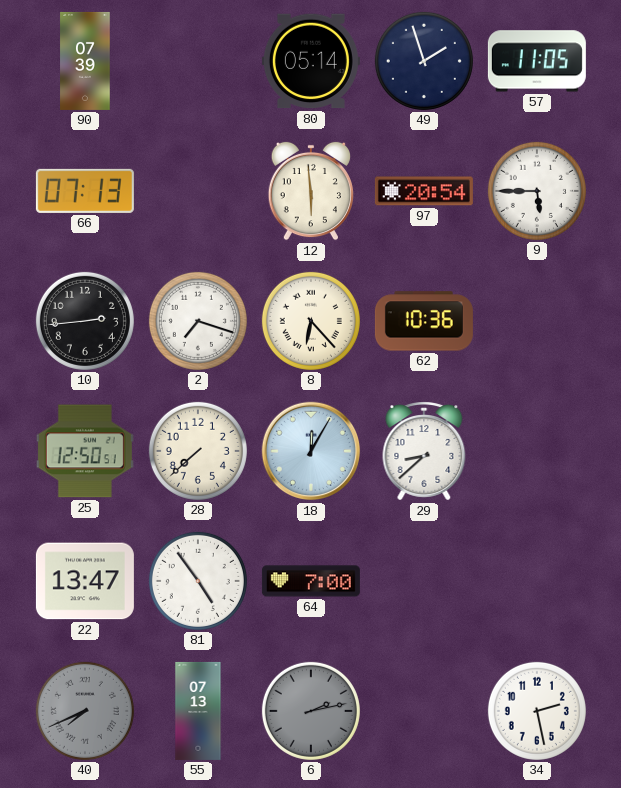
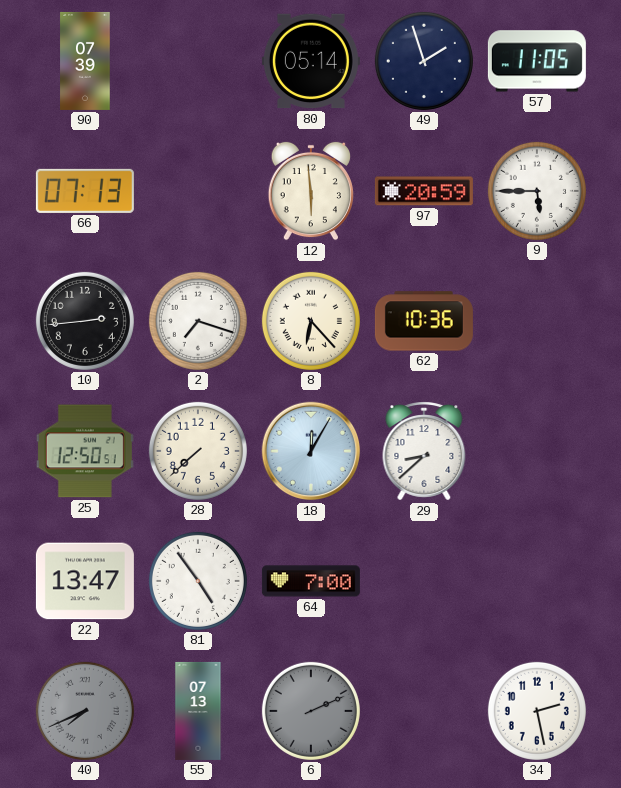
97: 20:54 -> 20:59 (424, 191)
6: 2:13 -> 2:11 (311, 711)
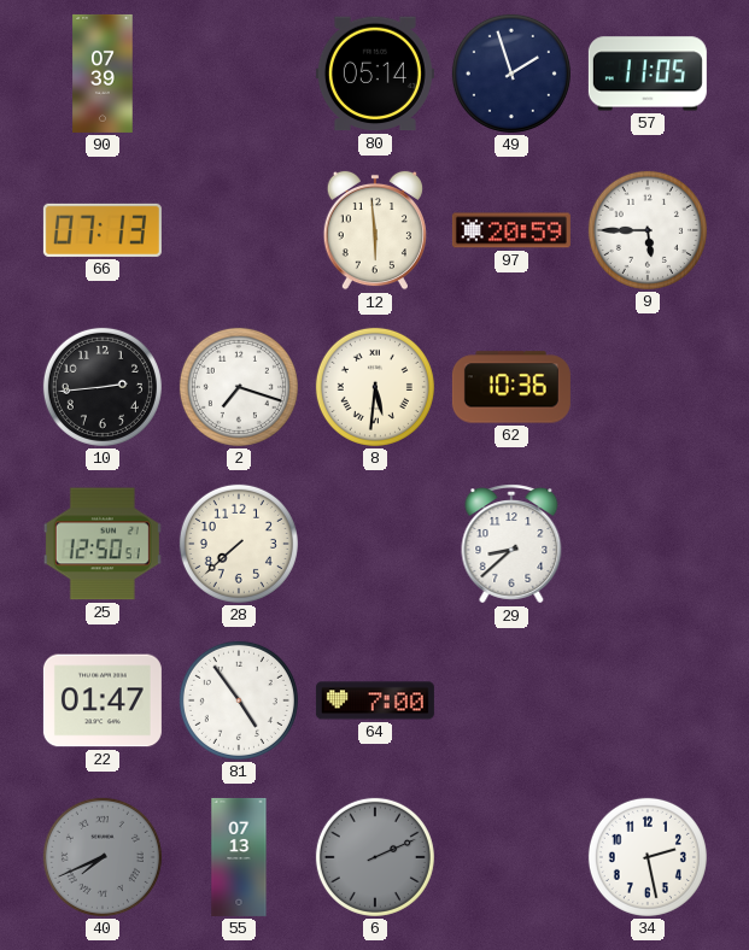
8: 6:23 -> 5:31 (375, 387)
18: 12:05 -> none (311, 451)
22: 13:47 -> 01:47 (103, 700)
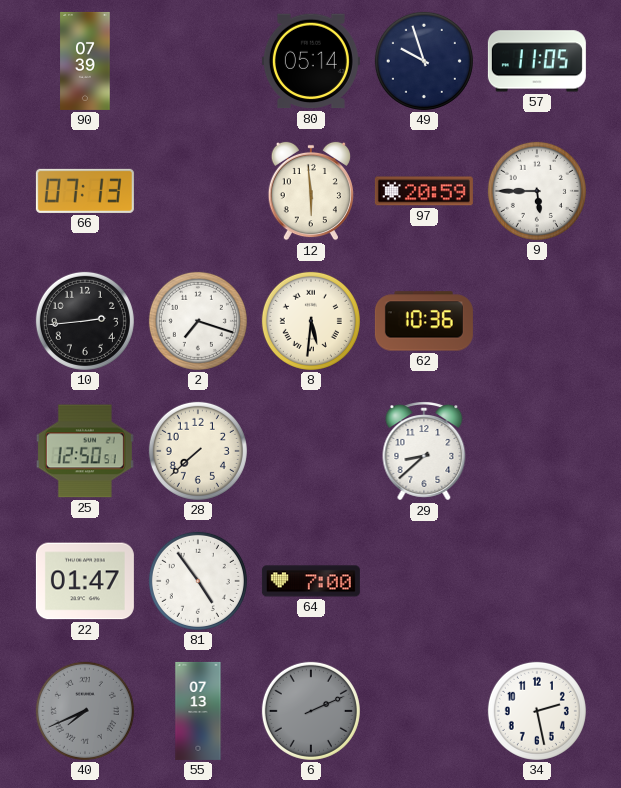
49: 1:57 -> 9:57 (424, 61)
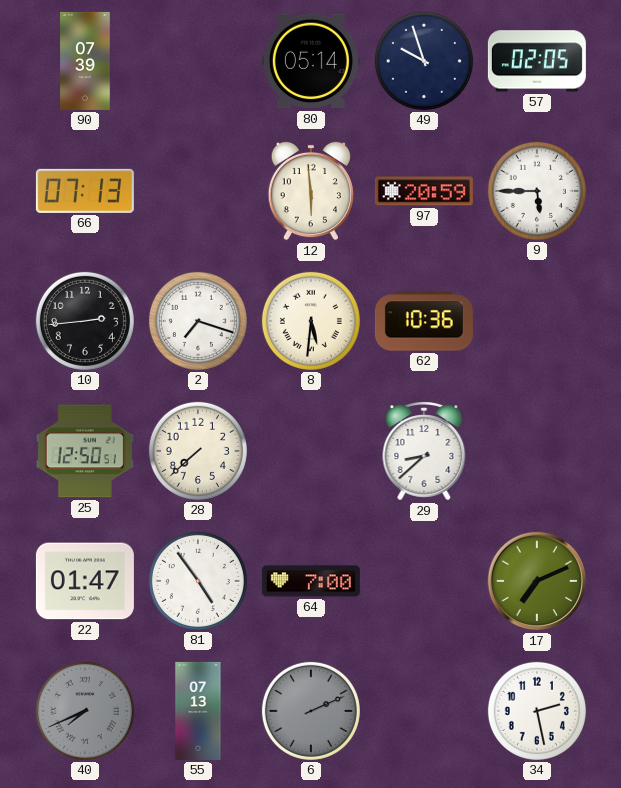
57: 11:05 -> 02:05 (537, 61)
17: none -> 7:11 (537, 581)
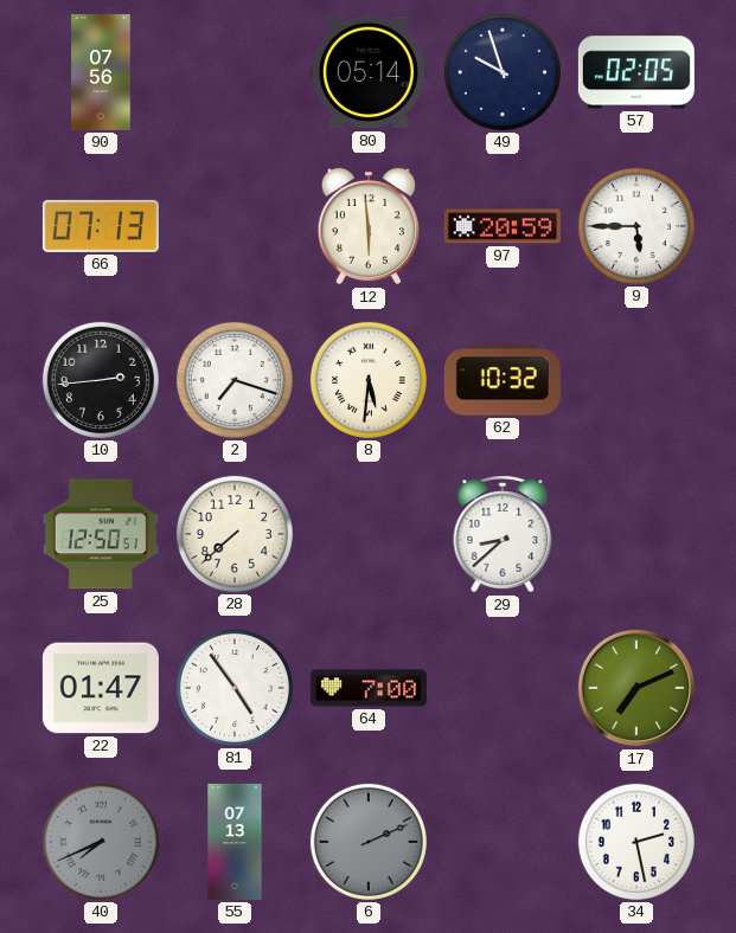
90: 07:39 -> 07:56 (101, 72)
62: 10:36 -> 10:32 (503, 380)
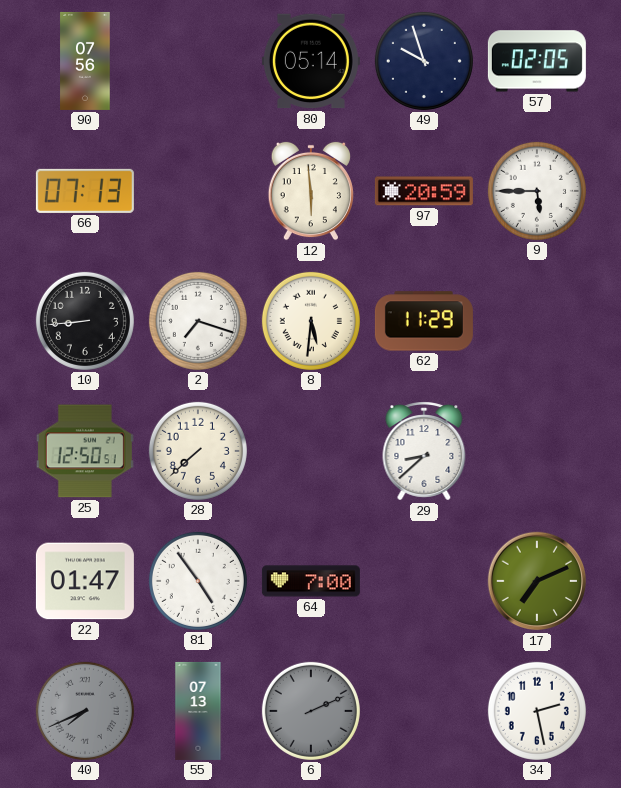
10: 2:44 -> 8:44 (85, 321)
62: 10:32 -> 11:29 (424, 321)
